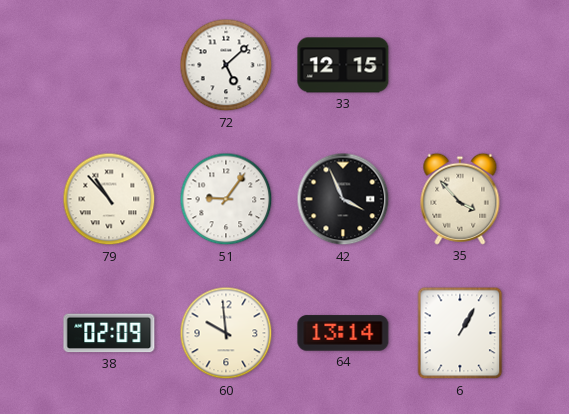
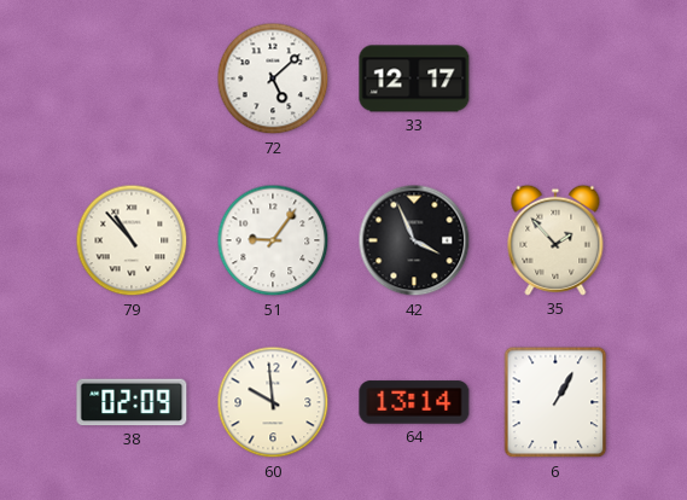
33: 12:15 -> 12:17 (414, 79)
35: 3:53 -> 1:53 (555, 240)
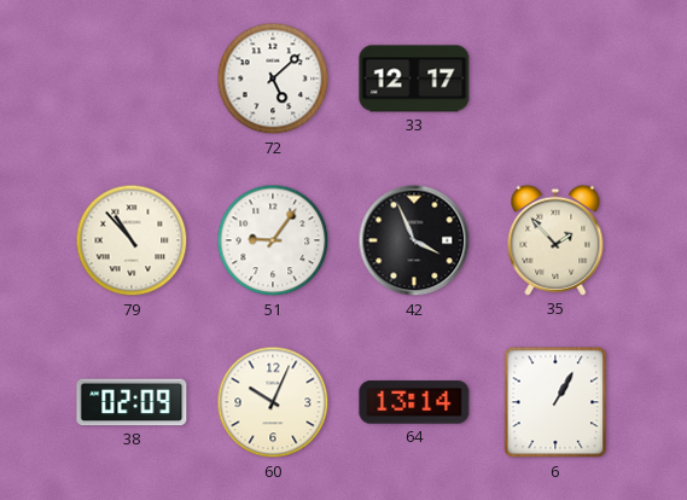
60: 9:59 -> 10:04 (273, 402)
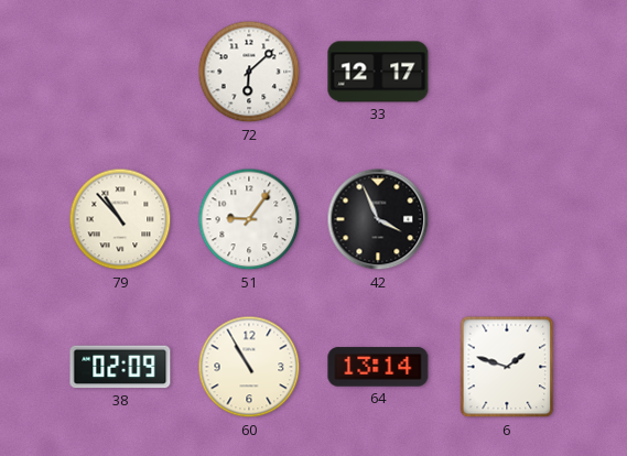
72: 5:08 -> 6:08 (249, 72)
35: 1:53 -> none (555, 240)
60: 10:04 -> 10:55 (249, 367)
6: 1:05 -> 1:48 (507, 367)
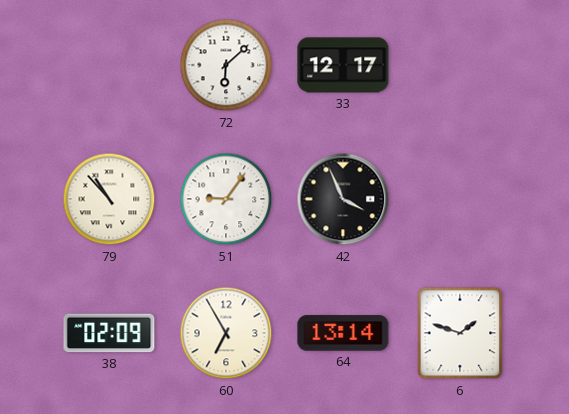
60: 10:55 -> 6:55 (226, 333)
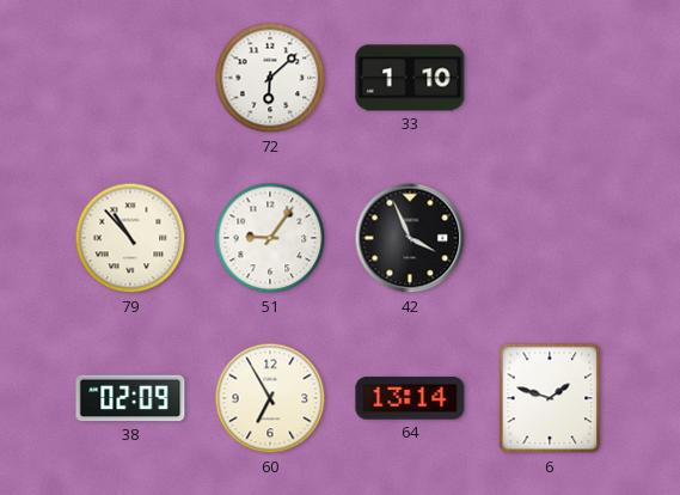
33: 12:17 -> 1:10 (410, 78)
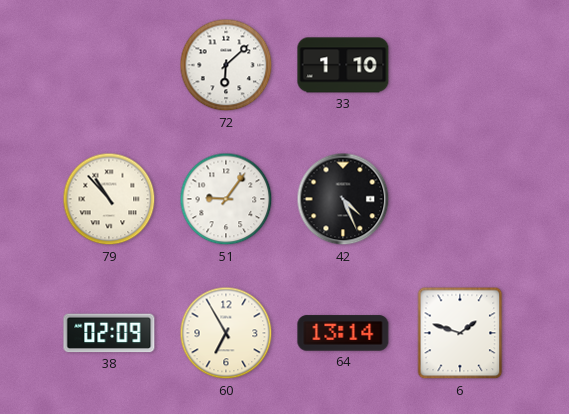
42: 3:56 -> 4:26 (343, 199)
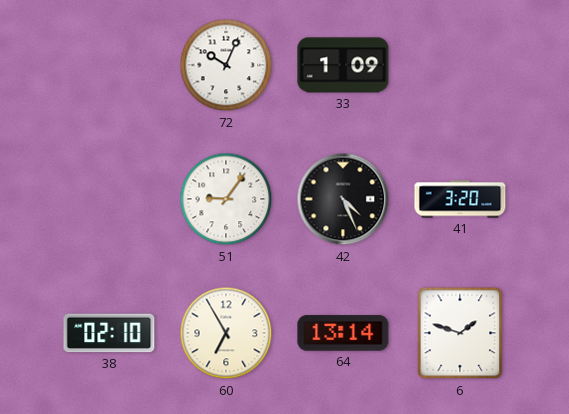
72: 6:08 -> 10:04 (226, 65)
33: 1:10 -> 1:09 (343, 65)
79: 10:53 -> none (109, 199)
41: none -> 3:20 (460, 199)
38: 02:09 -> 02:10 (109, 333)
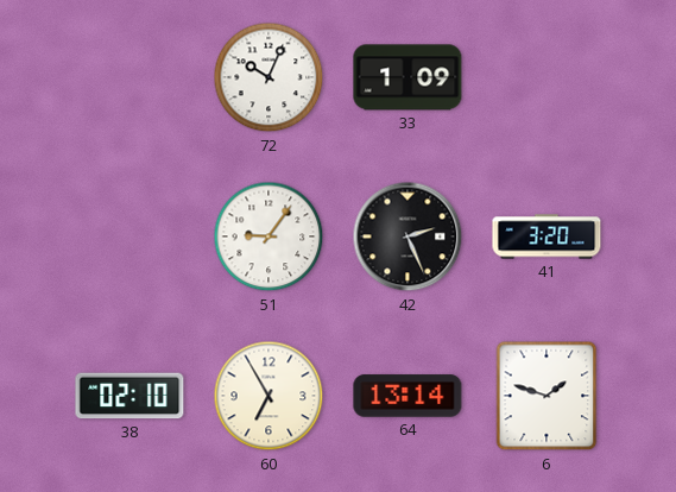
42: 4:26 -> 2:26 (408, 236)
